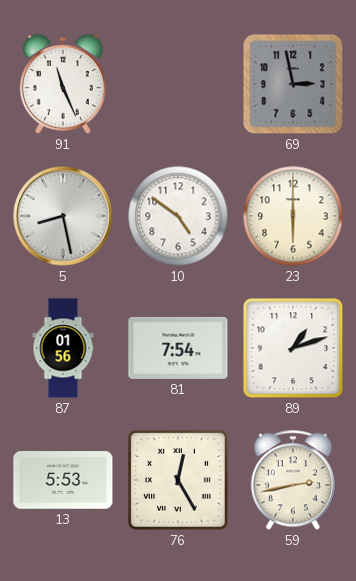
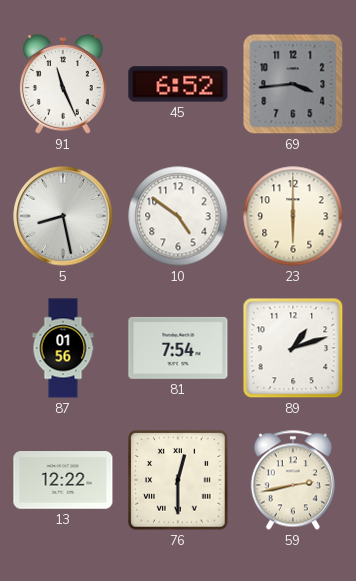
45: none -> 6:52 (178, 84)
69: 2:58 -> 3:44 (293, 84)
13: 5:53 -> 12:22 (63, 480)
76: 12:25 -> 12:30 (178, 480)
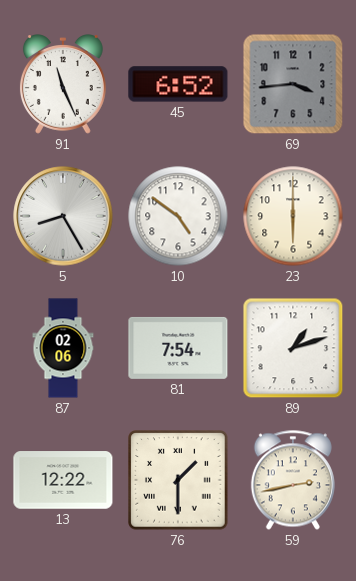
5: 8:28 -> 8:25 (63, 216)
87: 01:56 -> 02:06 (63, 348)
76: 12:30 -> 1:30 (178, 480)
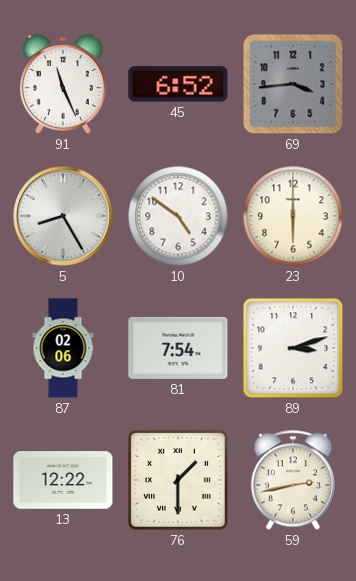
89: 1:12 -> 3:12 (293, 348)
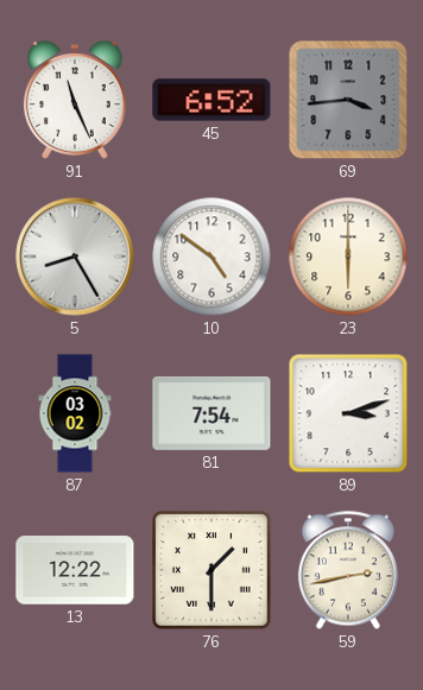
87: 02:06 -> 03:02 (75, 413)
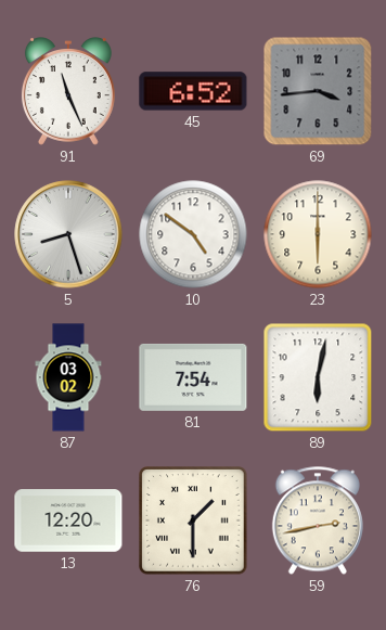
5: 8:25 -> 8:27 (68, 234)
89: 3:12 -> 6:02 (318, 377)
13: 12:22 -> 12:20 (68, 520)
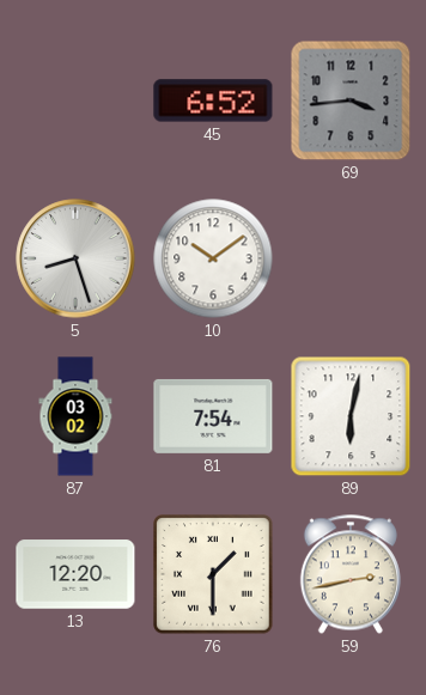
91: 11:26 -> none (68, 91)
10: 4:51 -> 10:09 (213, 258)
23: 6:00 -> none (318, 234)
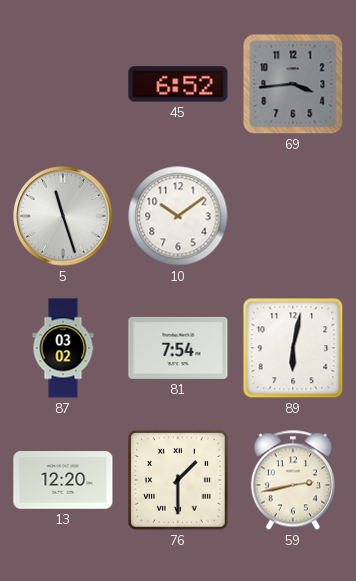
5: 8:27 -> 11:27 (63, 216)
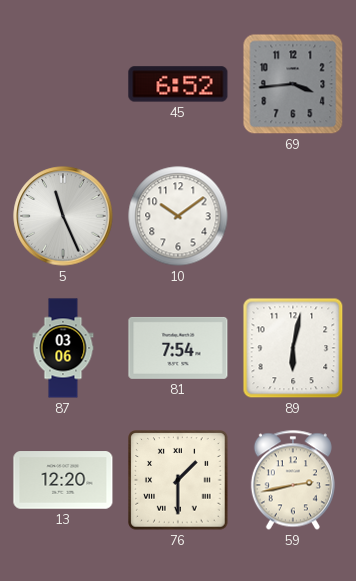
5: 11:27 -> 11:26 (63, 216)
87: 03:02 -> 03:06 (63, 348)
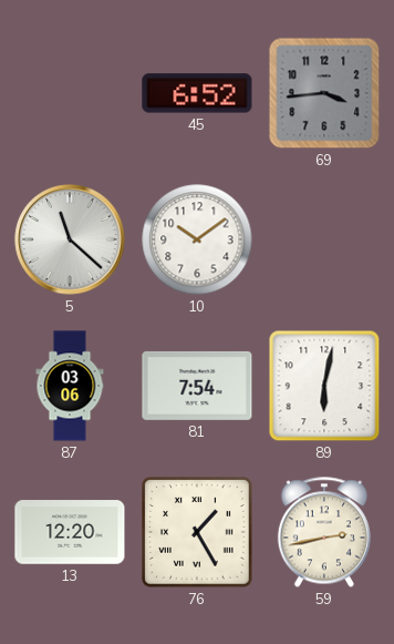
5: 11:26 -> 11:22 (70, 239)
76: 1:30 -> 1:25 (197, 532)
